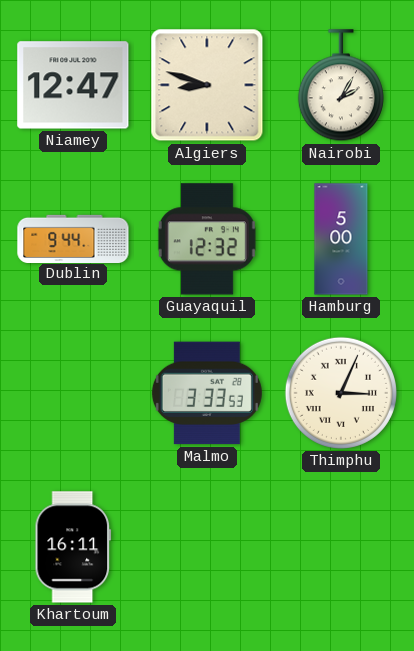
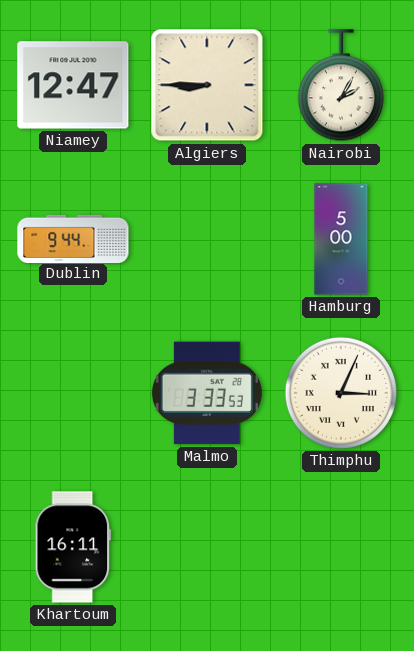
Algiers: 8:48 -> 8:45 (207, 85)
Guayaquil: 12:32 -> none (207, 239)
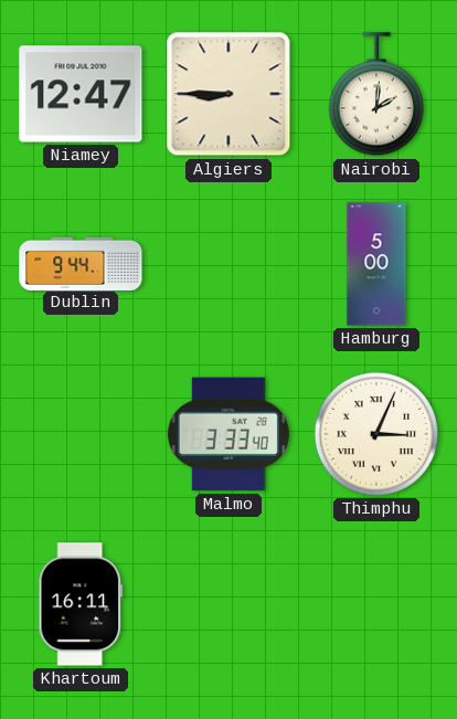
Nairobi: 2:05 -> 2:01 (376, 95)
Malmo: 3:33:53 -> 3:33:40 (228, 434)
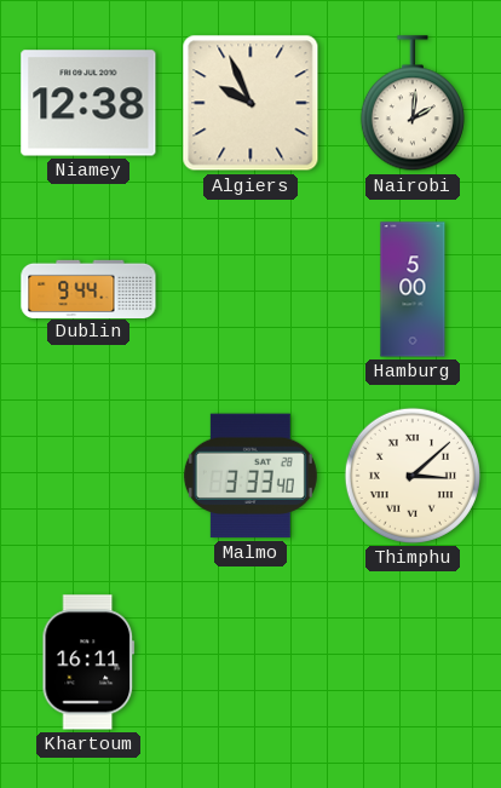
Niamey: 12:47 -> 12:38 (88, 103)
Algiers: 8:45 -> 9:56 (250, 103)
Thimphu: 3:04 -> 3:08 (413, 476)
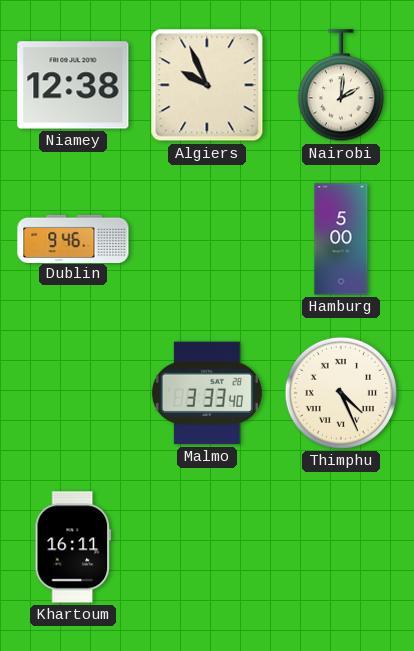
Dublin: 9:44 -> 9:46 (73, 238)
Thimphu: 3:08 -> 4:26 (341, 393)
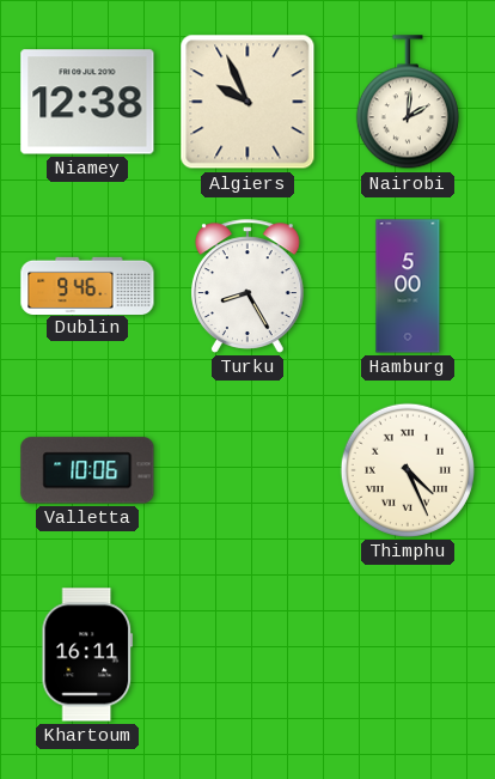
Turku: none -> 8:25 (247, 286)
Valletta: none -> 10:06 (87, 470)
Malmo: 3:33 -> none (207, 393)
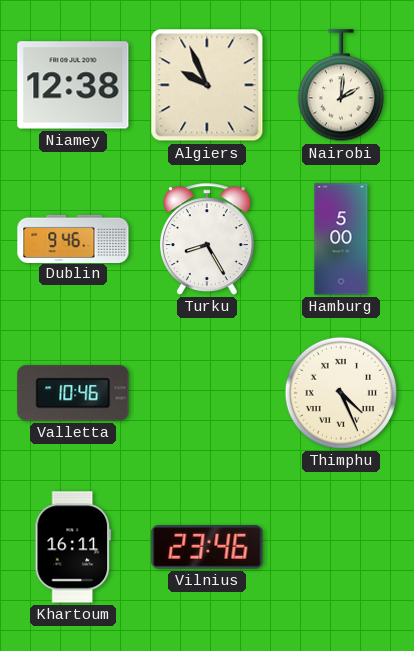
Valletta: 10:06 -> 10:46 (73, 393)
Vilnius: none -> 23:46 (207, 547)
